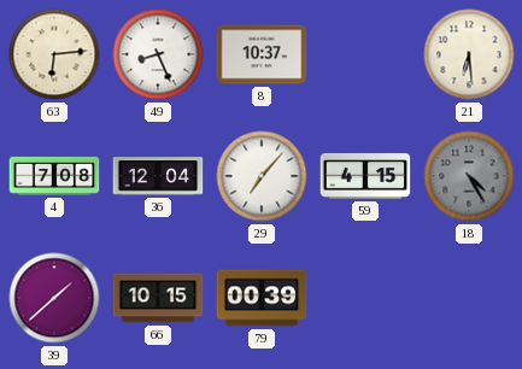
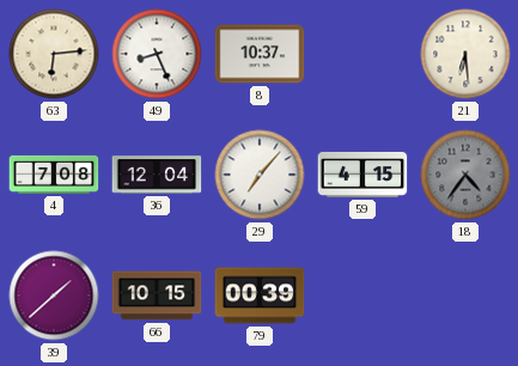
18: 4:25 -> 4:36 (465, 175)
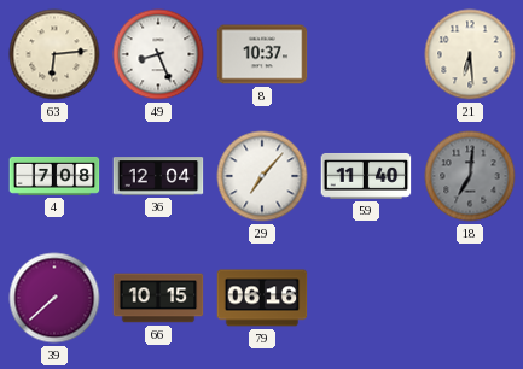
59: 4:15 -> 11:40 (366, 176)
18: 4:36 -> 7:01 (470, 176)
39: 1:38 -> 7:38 (54, 298)
79: 00:39 -> 06:16 (262, 298)
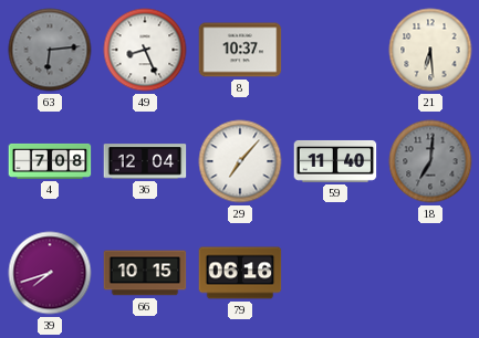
63 dial: cream -> grey (50, 50)
39: 7:38 -> 7:42 (50, 273)
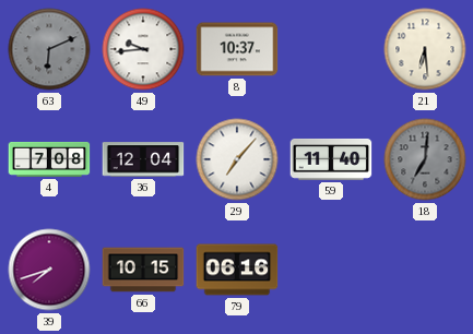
63: 6:14 -> 6:11 (49, 49)
49: 8:26 -> 9:44 (143, 49)
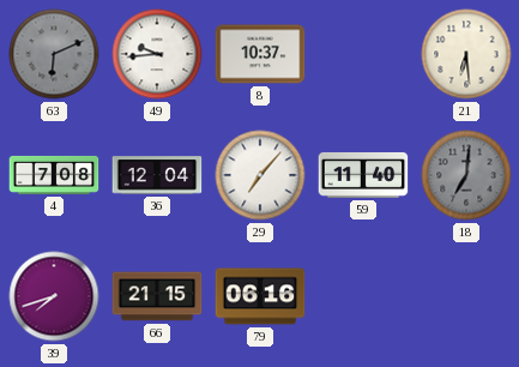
66: 10:15 -> 21:15 (157, 296)
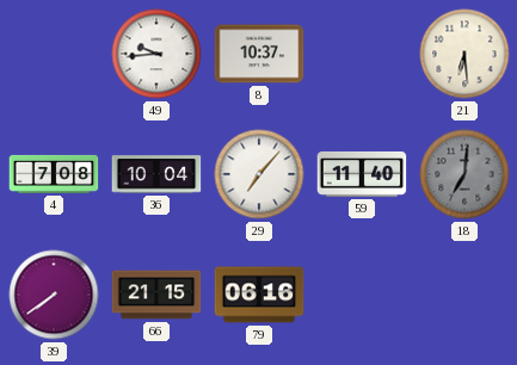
63: 6:11 -> none (54, 54)
36: 12:04 -> 10:04 (156, 174)
39: 7:42 -> 7:39 (54, 295)
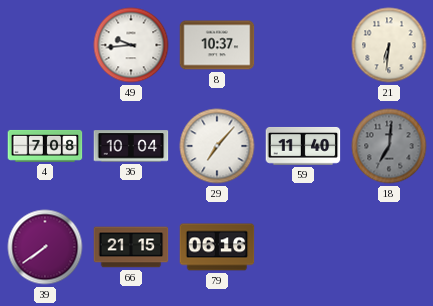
21: 6:29 -> 6:31 (389, 45)
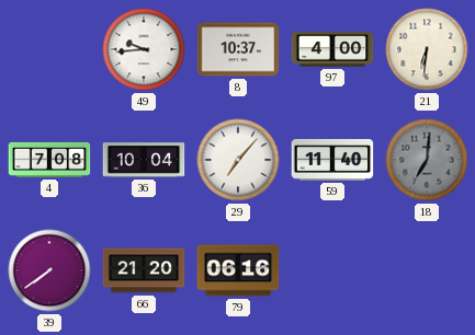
97: none -> 4:00 (332, 49)
66: 21:15 -> 21:20 (144, 270)
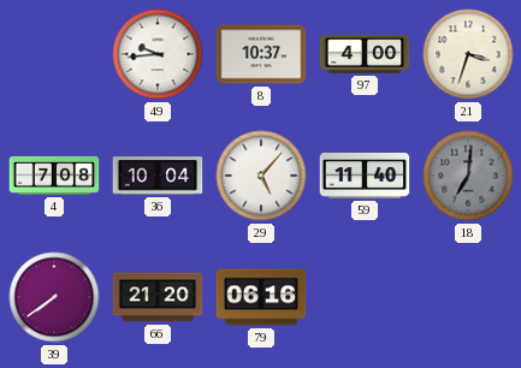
21: 6:31 -> 3:33 (468, 54)
29: 7:07 -> 5:07 (261, 176)
